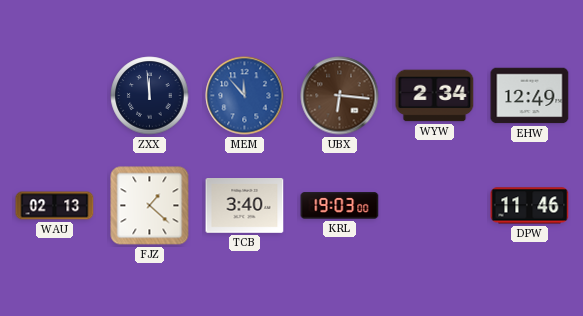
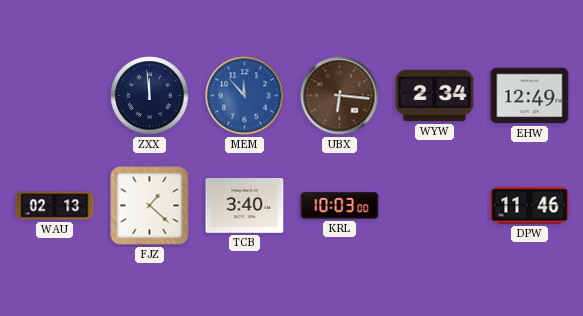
KRL: 19:03 -> 10:03 (340, 206)
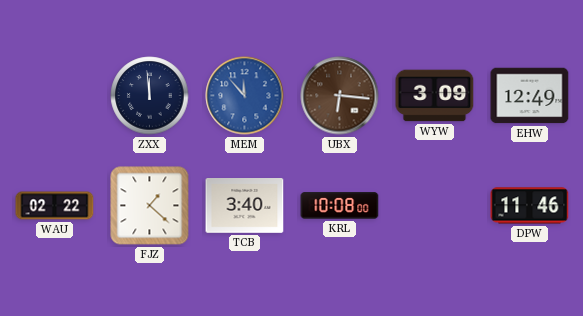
WYW: 2:34 -> 3:09 (435, 96)
WAU: 02:13 -> 02:22 (55, 206)
KRL: 10:03 -> 10:08 (340, 206)
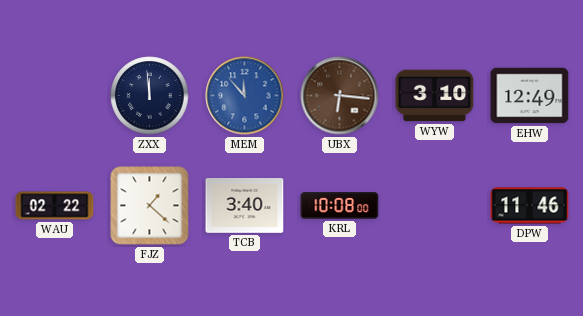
WYW: 3:09 -> 3:10 (435, 96)
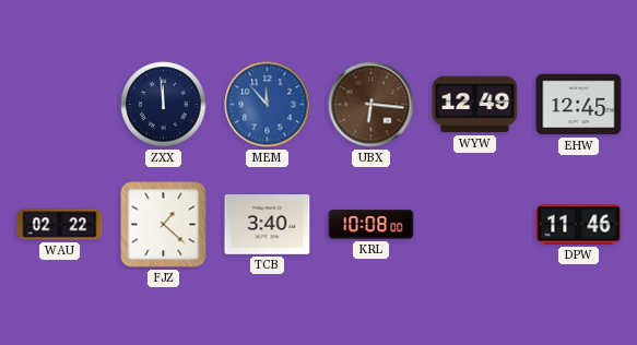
WYW: 3:10 -> 12:49 (475, 105)
EHW: 12:49 -> 12:45 (579, 105)
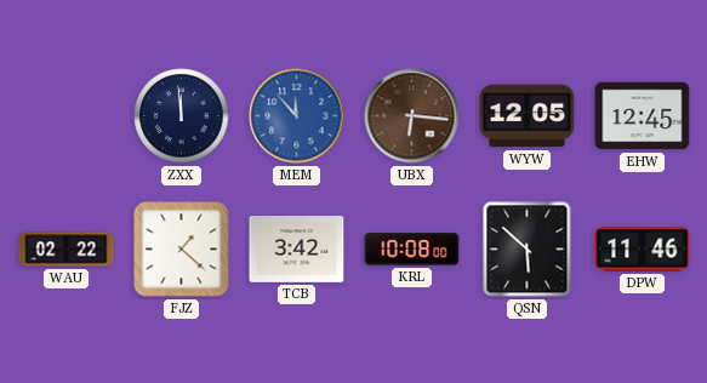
WYW: 12:49 -> 12:05 (528, 116)
TCB: 3:40 -> 3:42 (297, 250)
QSN: none -> 5:52 (528, 250)
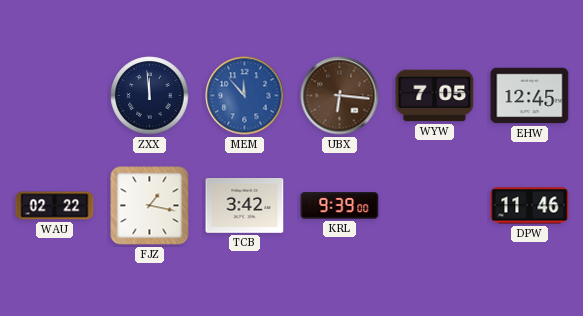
WYW: 12:05 -> 7:05 (435, 96)
FJZ: 1:22 -> 1:17 (150, 206)
KRL: 10:08 -> 9:39 (340, 206)
QSN: 5:52 -> none (528, 250)
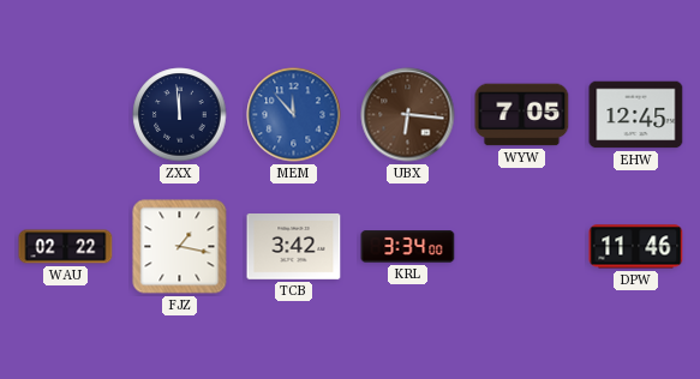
KRL: 9:39 -> 3:34 (408, 247)
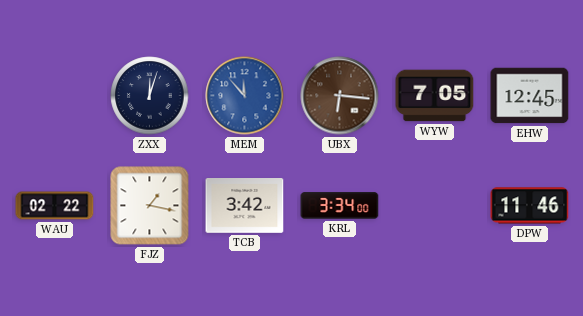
ZXX: 11:59 -> 12:03 (150, 96)
